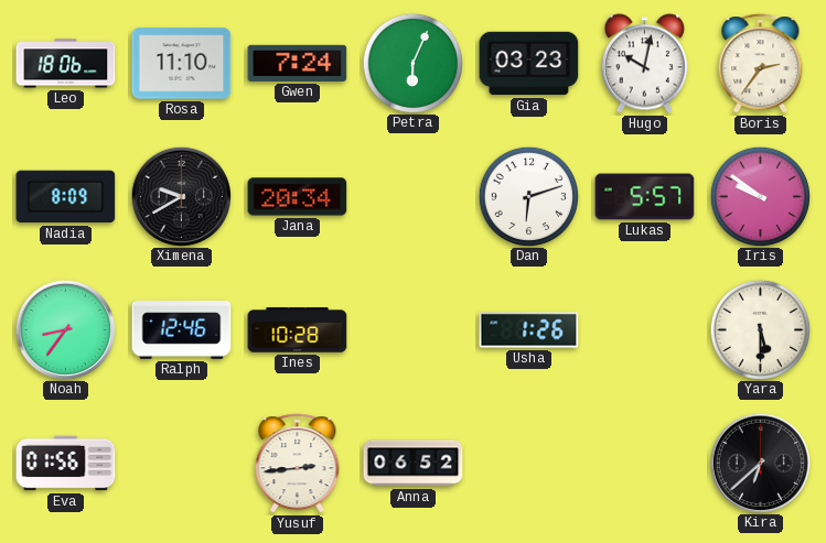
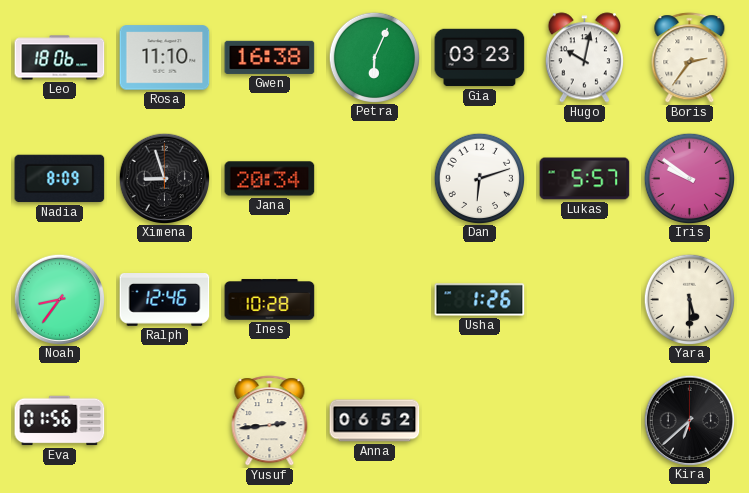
Gwen: 7:24 -> 16:38 (270, 57)
Ximena: 9:40 -> 8:57 (164, 178)
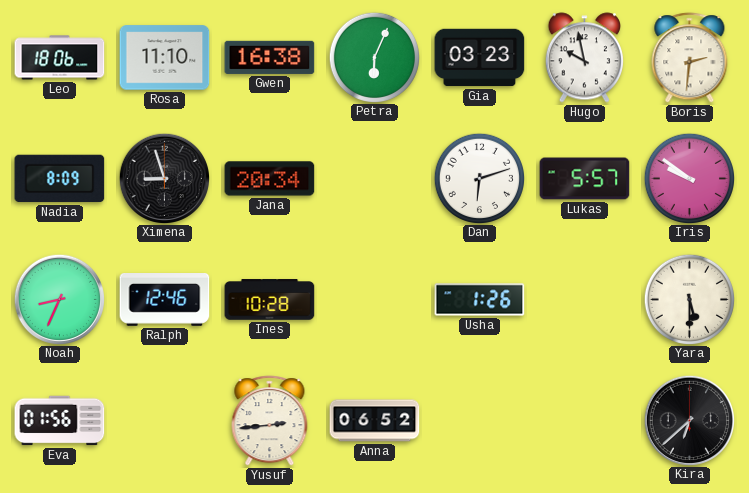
Hugo: 10:02 -> 9:58 (584, 58)
Boris: 2:36 -> 2:31 (690, 58)
Noah: 8:36 -> 8:34 (59, 299)
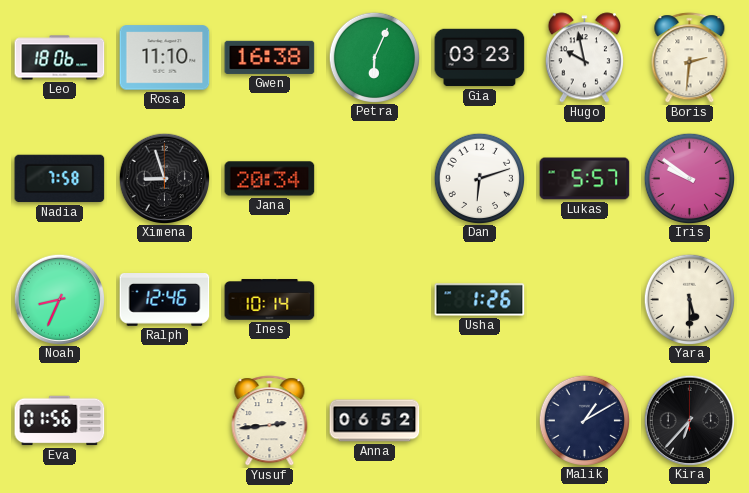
Nadia: 8:09 -> 7:58 (60, 179)
Ines: 10:28 -> 10:14 (270, 300)
Malik: none -> 1:10 (584, 420)
Kira: 6:38 -> 6:37 (689, 420)
